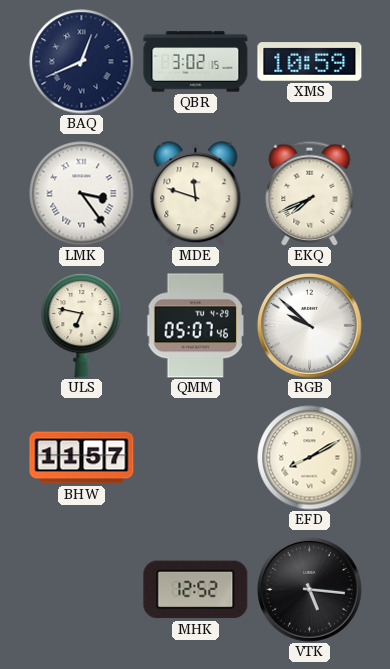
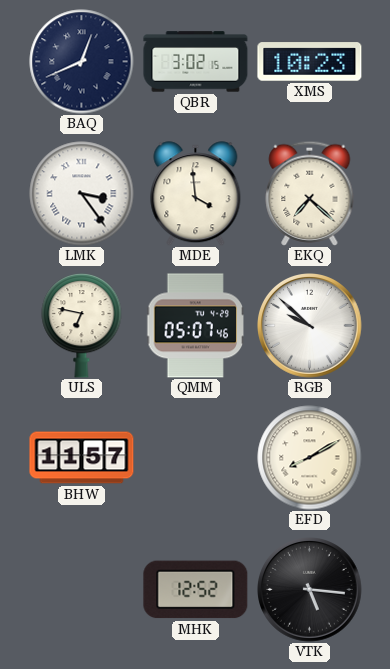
XMS: 10:59 -> 10:23 (310, 62)
MDE: 11:48 -> 3:59 (196, 194)
EKQ: 7:41 -> 7:22 (310, 193)
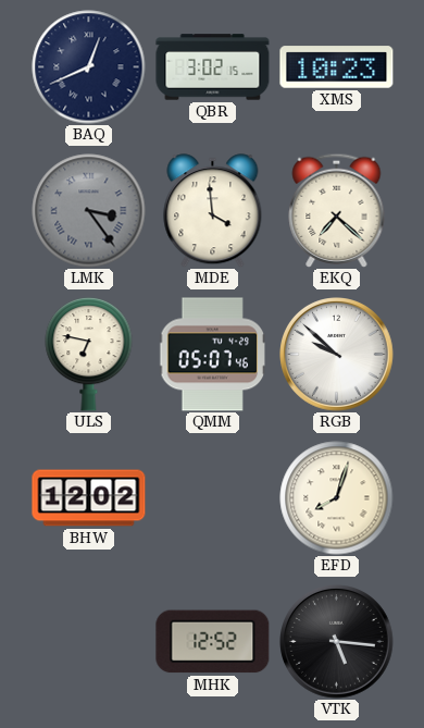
LMK dial: white -> grey (89, 211)
BHW: 11:57 -> 12:02 (89, 498)
EFD: 8:10 -> 8:03 (337, 498)
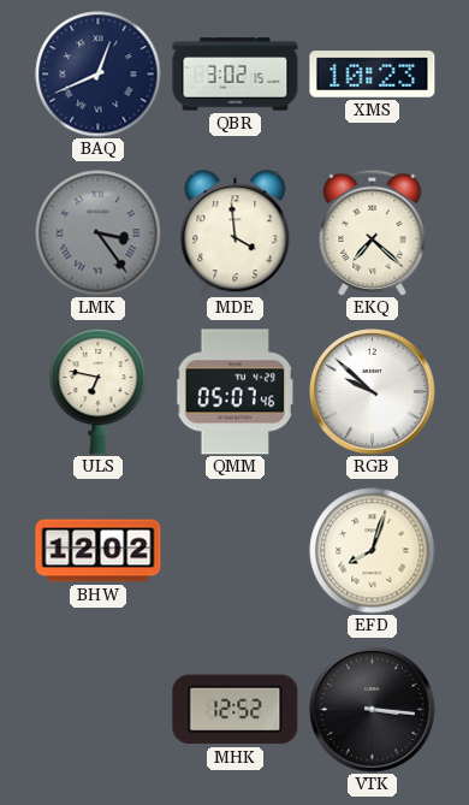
VTK: 5:16 -> 3:16 (373, 710)
